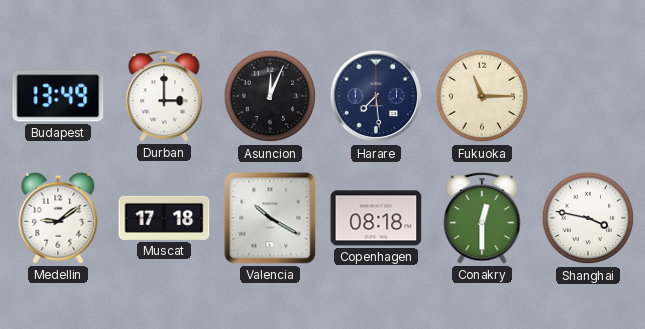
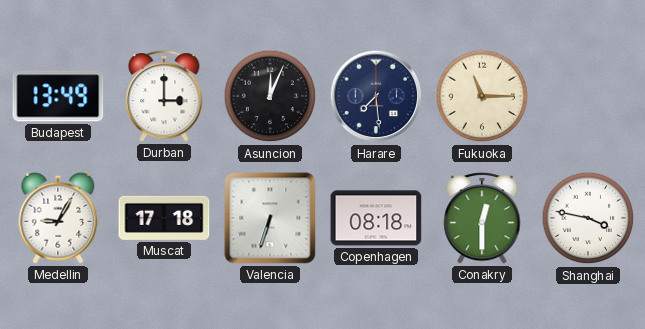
Medellin: 9:09 -> 9:05 (58, 218)
Valencia: 10:20 -> 6:33 (270, 218)
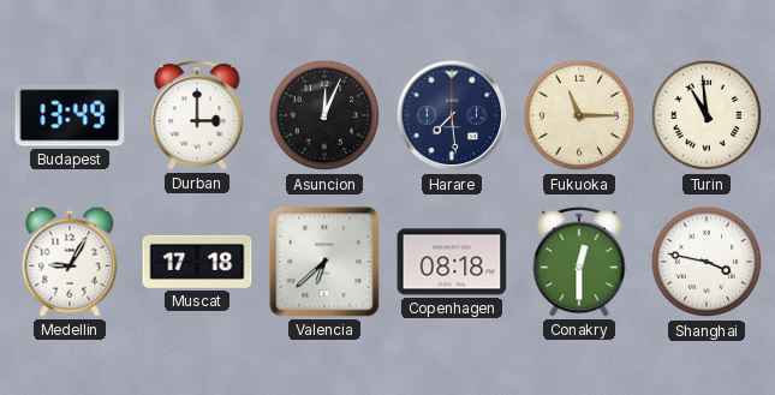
Turin: none -> 10:59 (707, 115)
Valencia: 6:33 -> 6:38 (324, 262)
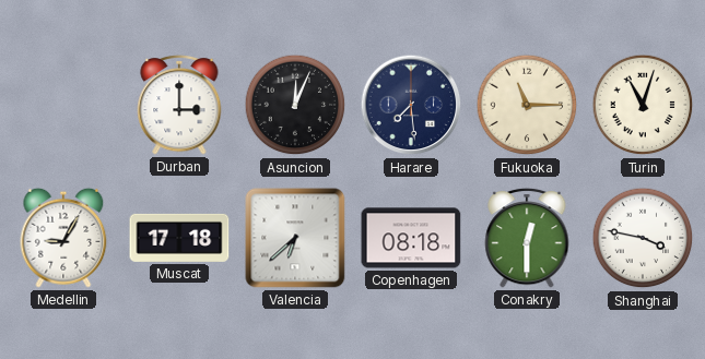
Budapest: 13:49 -> none (70, 115)
Turin: 10:59 -> 11:03 (643, 105)
